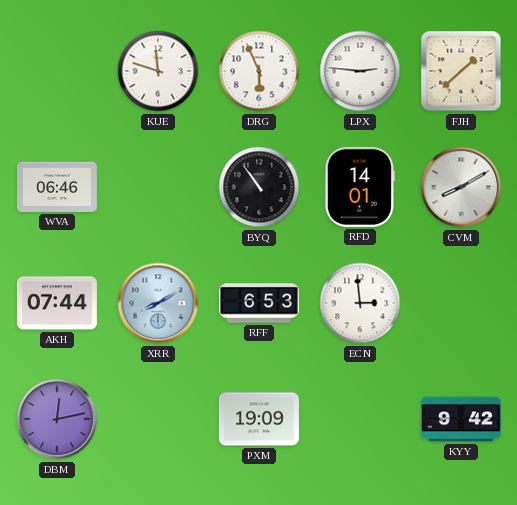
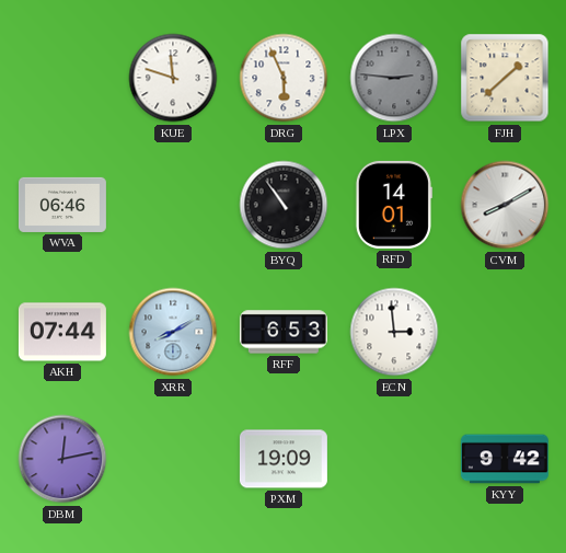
LPX dial: white -> grey (394, 78)
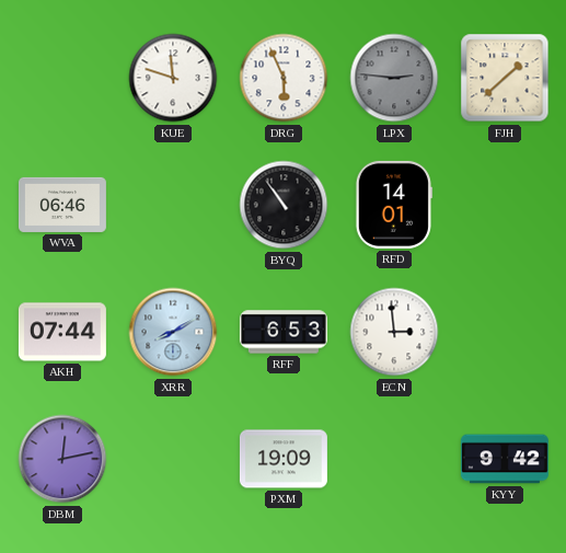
CVM: 8:10 -> none (505, 205)
